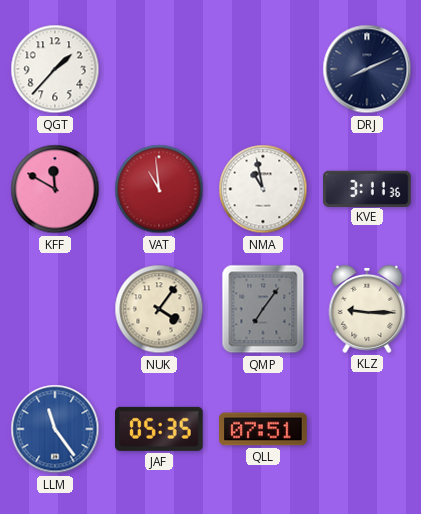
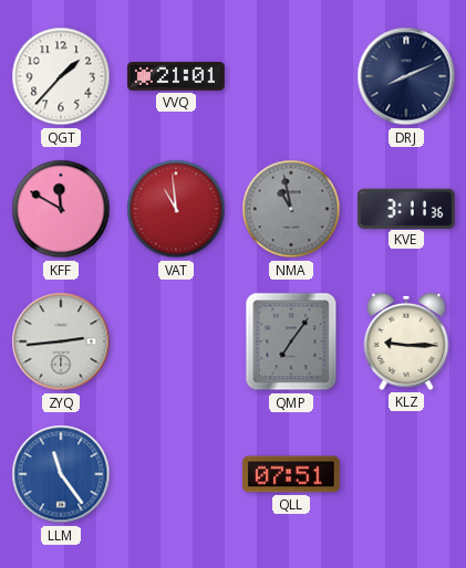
VVQ: none -> 21:01 (176, 76)
NMA dial: white -> grey (291, 209)
ZYQ: none -> 2:44 (61, 341)
NUK: 4:06 -> none (159, 309)
JAF: 05:35 -> none (160, 429)
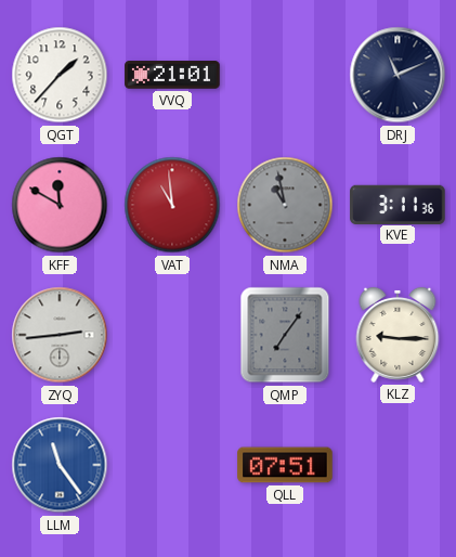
DRJ: 8:11 -> 11:11 (398, 75)
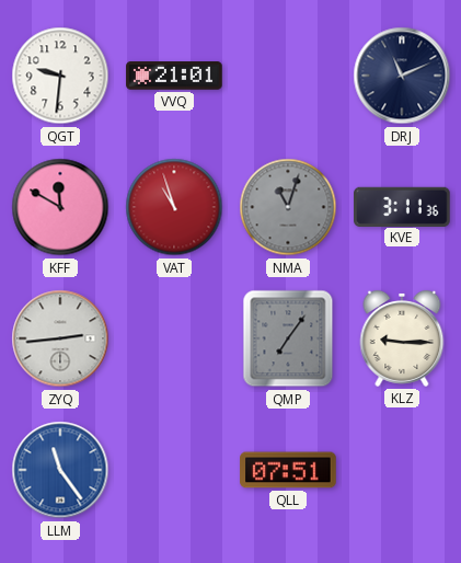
QGT: 1:37 -> 9:31 (60, 76)
VAT: 10:59 -> 10:57 (174, 207)
NMA: 10:58 -> 11:03 (288, 207)
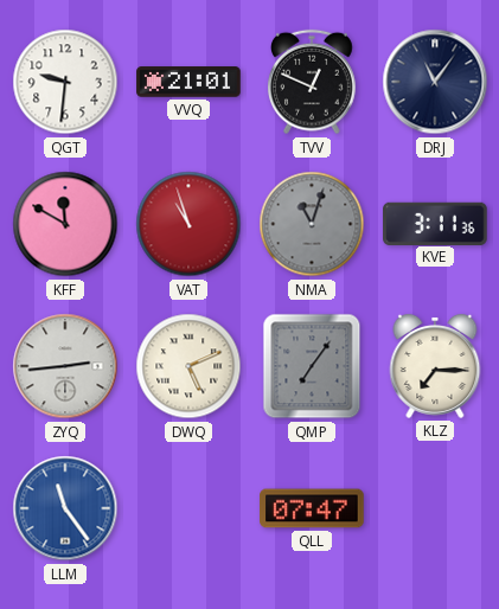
TVV: none -> 12:49 (313, 82)
DRJ: 11:11 -> 11:06 (435, 82)
DWQ: none -> 5:11 (188, 366)
KLZ: 9:15 -> 7:15 (435, 366)
QLL: 07:51 -> 07:47 (312, 508)
